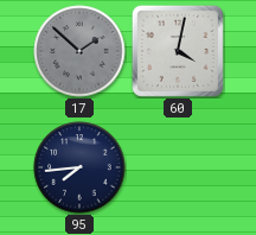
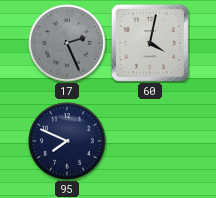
17: 1:52 -> 2:26 (67, 43)
95: 7:44 -> 7:49 (67, 141)
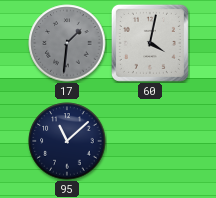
17: 2:26 -> 1:31 (67, 43)
95: 7:49 -> 11:08 (67, 141)
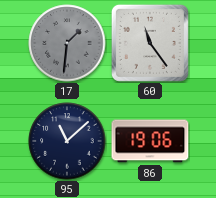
60: 4:02 -> 11:24 (150, 43)
86: none -> 19:06 (150, 141)
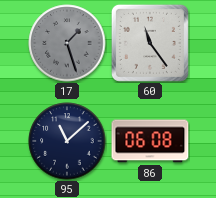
17: 1:31 -> 1:27 (67, 43)
86: 19:06 -> 06:08 (150, 141)
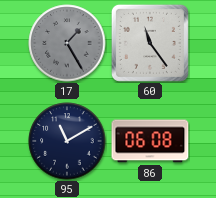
17: 1:27 -> 1:25 (67, 43)
95: 11:08 -> 11:10 (67, 141)
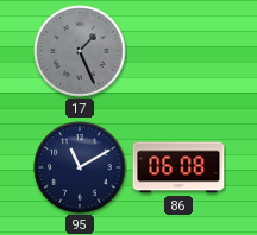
17: 1:25 -> 1:26 (80, 51)
60: 11:24 -> none (150, 43)
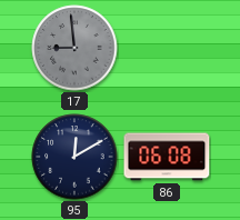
17: 1:26 -> 8:59 (74, 48)
95: 11:10 -> 12:10 (74, 157)
